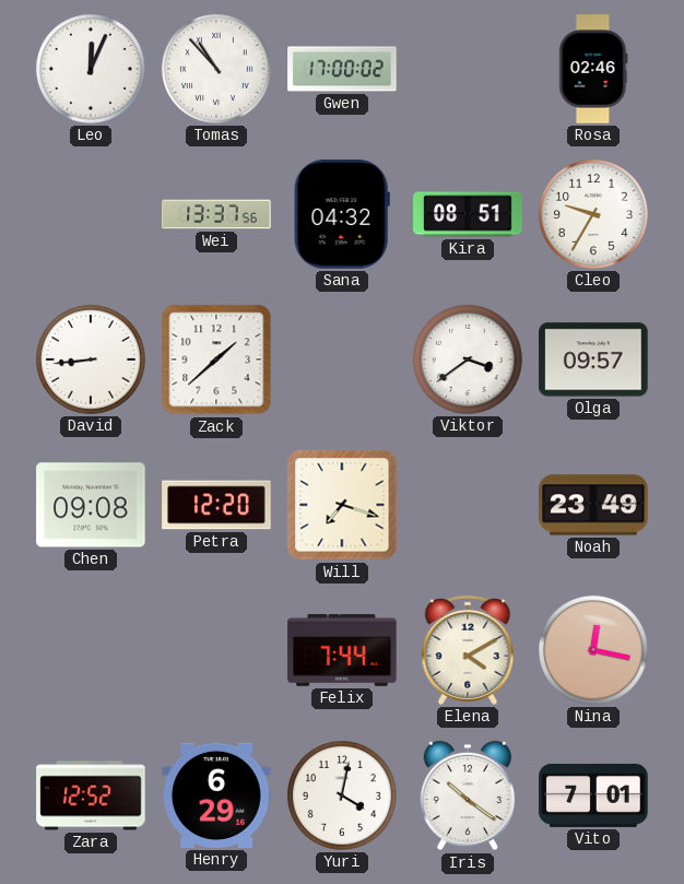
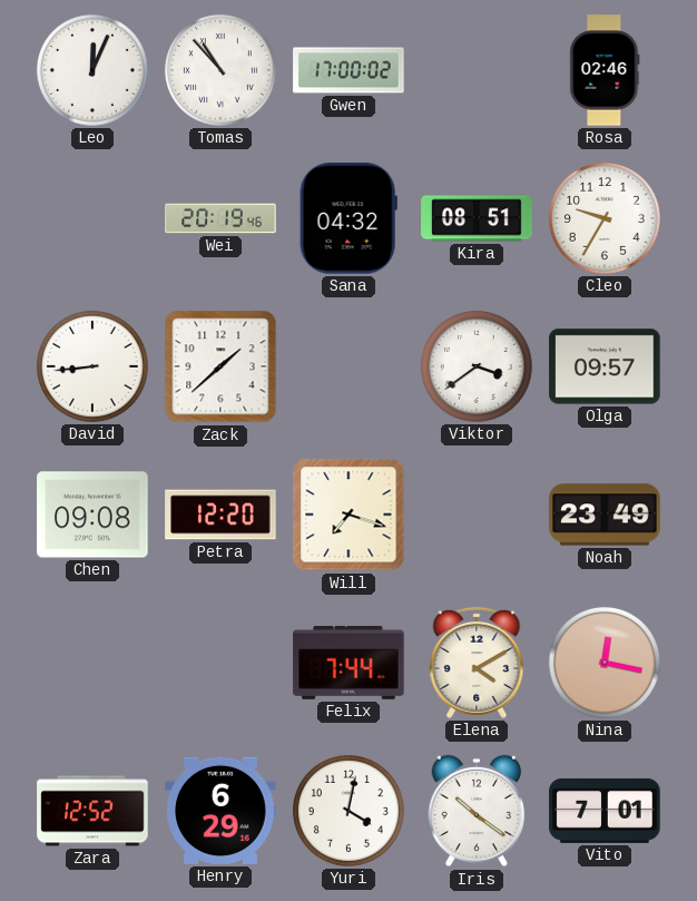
Wei: 13:37 -> 20:19 (220, 218)
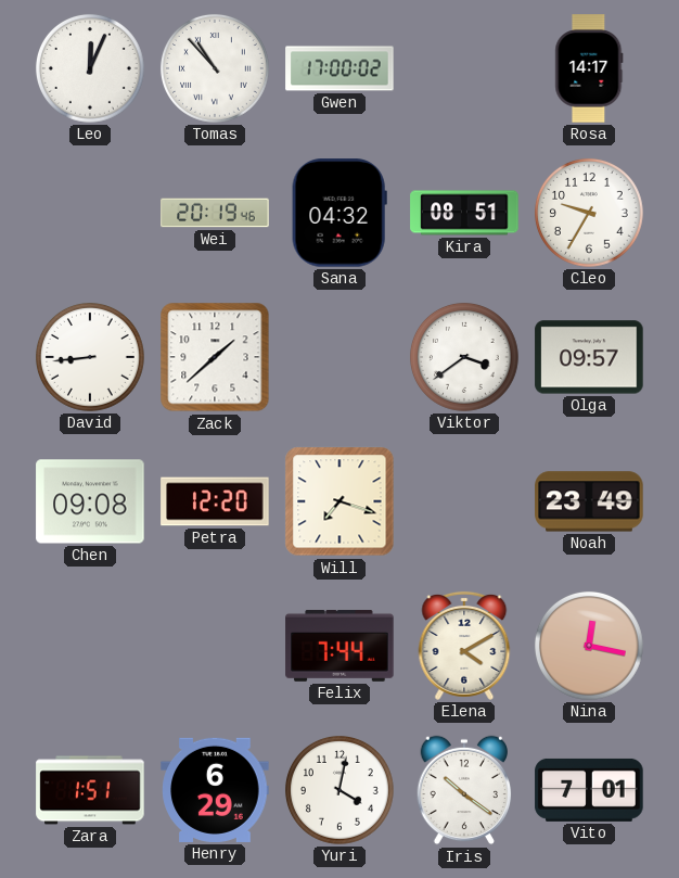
Rosa: 02:46 -> 14:17 (589, 68)
Zara: 12:52 -> 1:51 (90, 790)
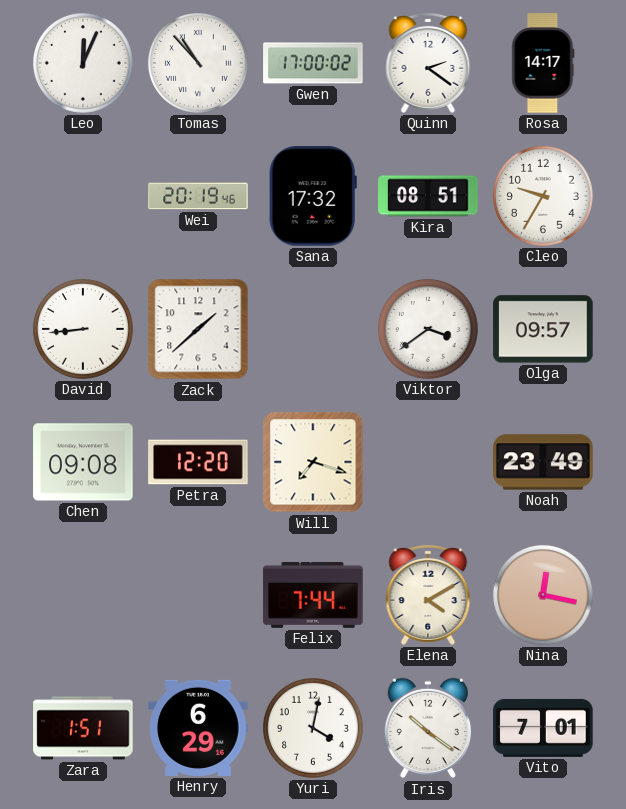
Quinn: none -> 2:21 (428, 63)
Sana: 04:32 -> 17:32 (313, 196)
